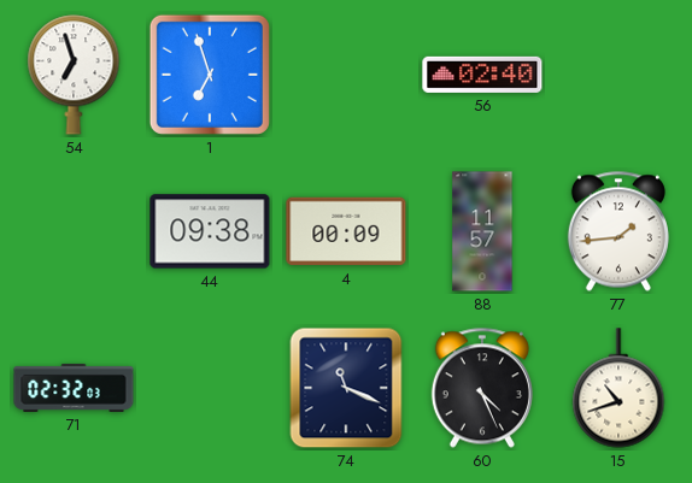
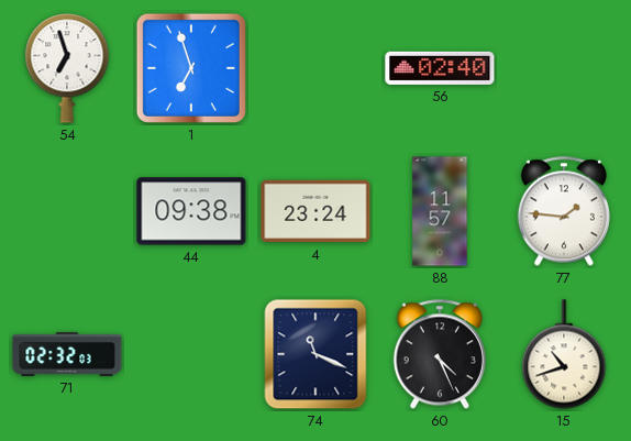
4: 00:09 -> 23:24 (315, 211)
77: 1:44 -> 1:46 (564, 211)
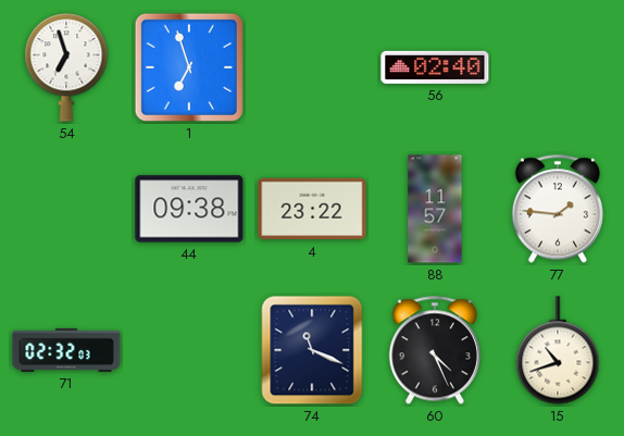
4: 23:24 -> 23:22 (312, 209)
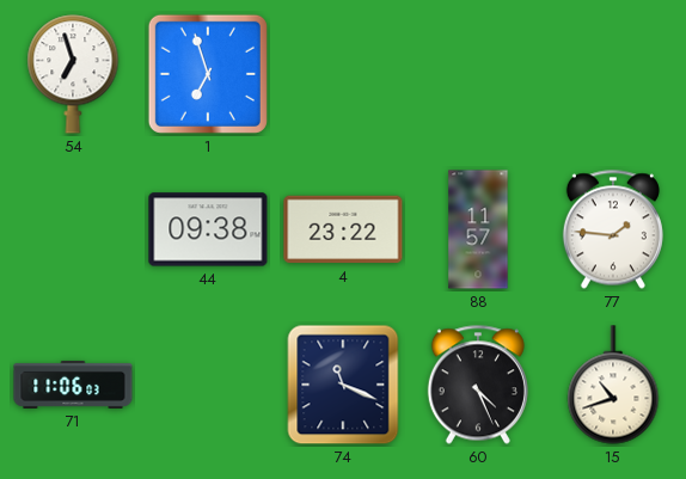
56: 02:40 -> none (435, 67)
71: 02:32 -> 11:06 (73, 385)
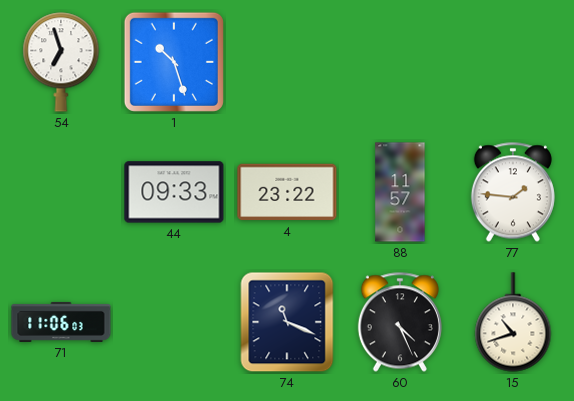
1: 6:57 -> 10:27 (174, 62)
44: 09:38 -> 09:33 (174, 192)
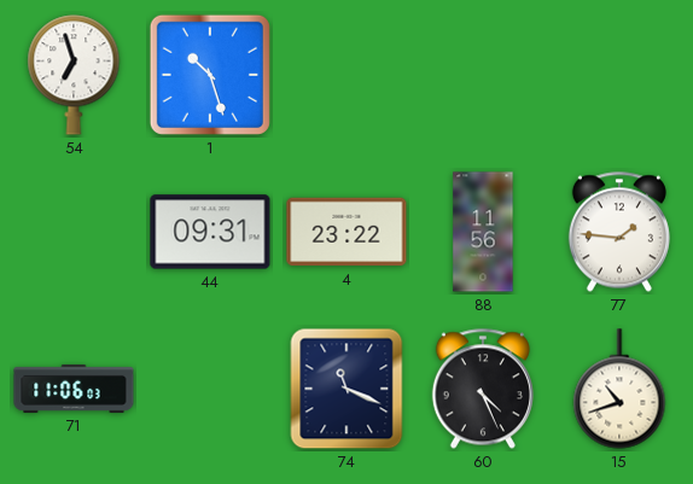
44: 09:33 -> 09:31 (210, 232)
88: 11:57 -> 11:56 (483, 232)
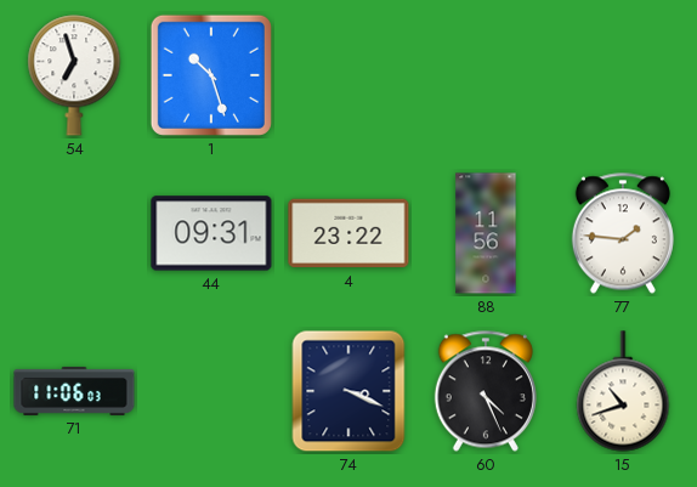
74: 11:19 -> 3:19 (348, 391)
